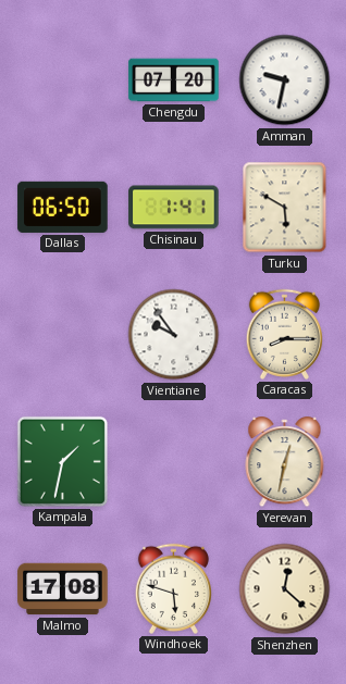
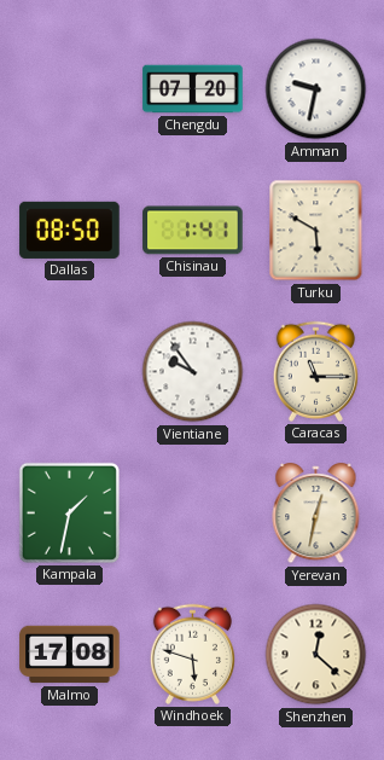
Dallas: 06:50 -> 08:50 (70, 230)
Caracas: 8:15 -> 11:15 (315, 371)
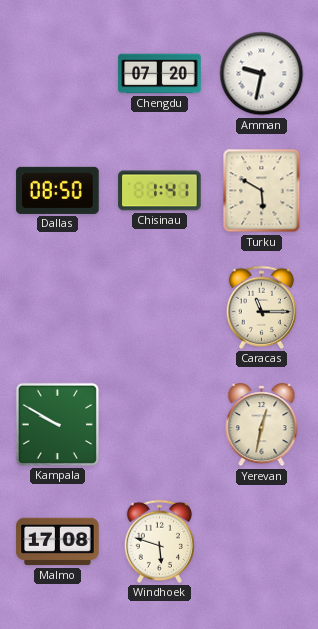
Vientiane: 9:54 -> none (193, 372)
Kampala: 1:32 -> 9:50 (57, 424)
Shenzhen: 12:22 -> none (316, 655)
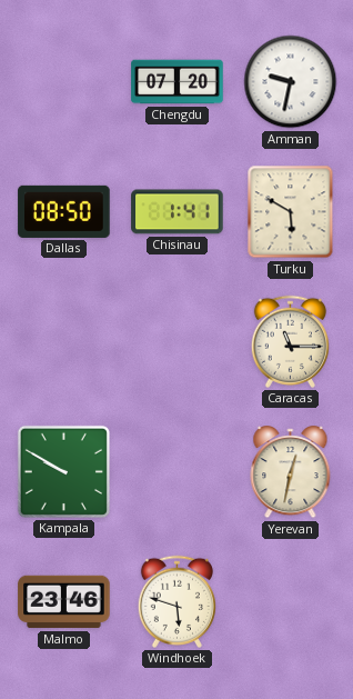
Malmo: 17:08 -> 23:46 (64, 602)
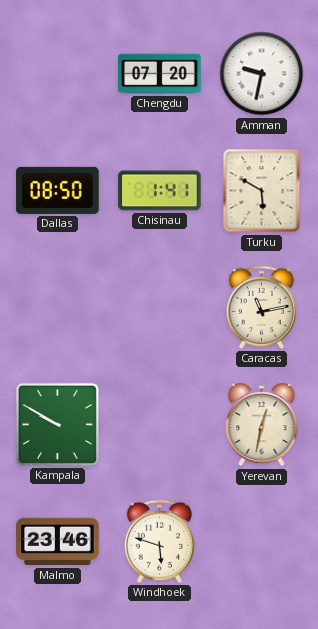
Caracas: 11:15 -> 11:13 (261, 307)
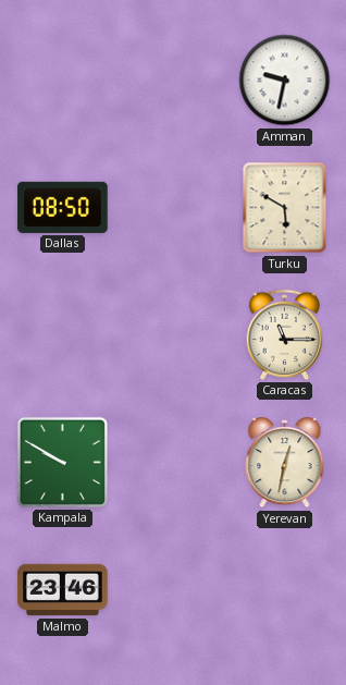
Chengdu: 07:20 -> none (160, 74)
Chisinau: 1:41 -> none (160, 191)
Caracas: 11:13 -> 11:15 (284, 334)
Windhoek: 5:48 -> none (159, 541)
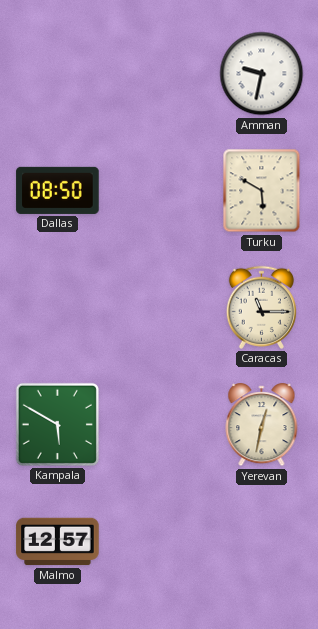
Kampala: 9:50 -> 5:50 (57, 424)
Malmo: 23:46 -> 12:57 (58, 542)
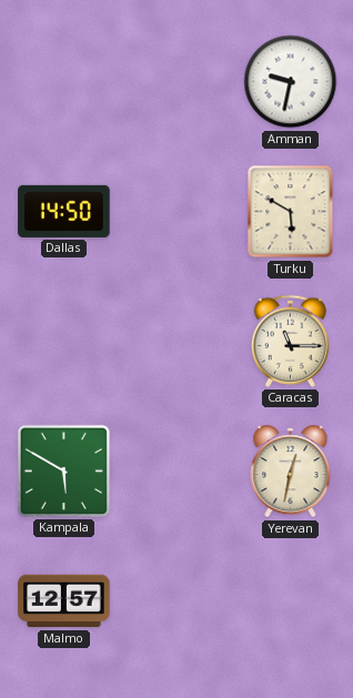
Dallas: 08:50 -> 14:50 (64, 211)
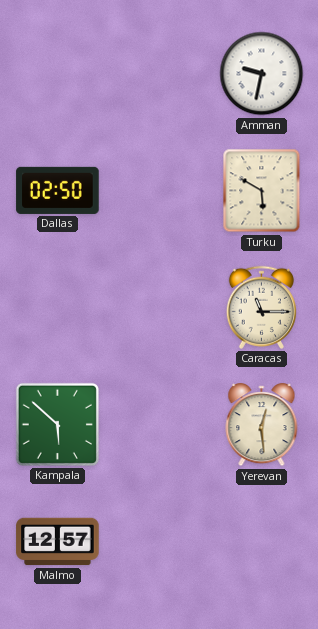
Dallas: 14:50 -> 02:50 (58, 190)
Kampala: 5:50 -> 5:52 (57, 424)
Yerevan: 12:32 -> 12:29 (262, 425)
